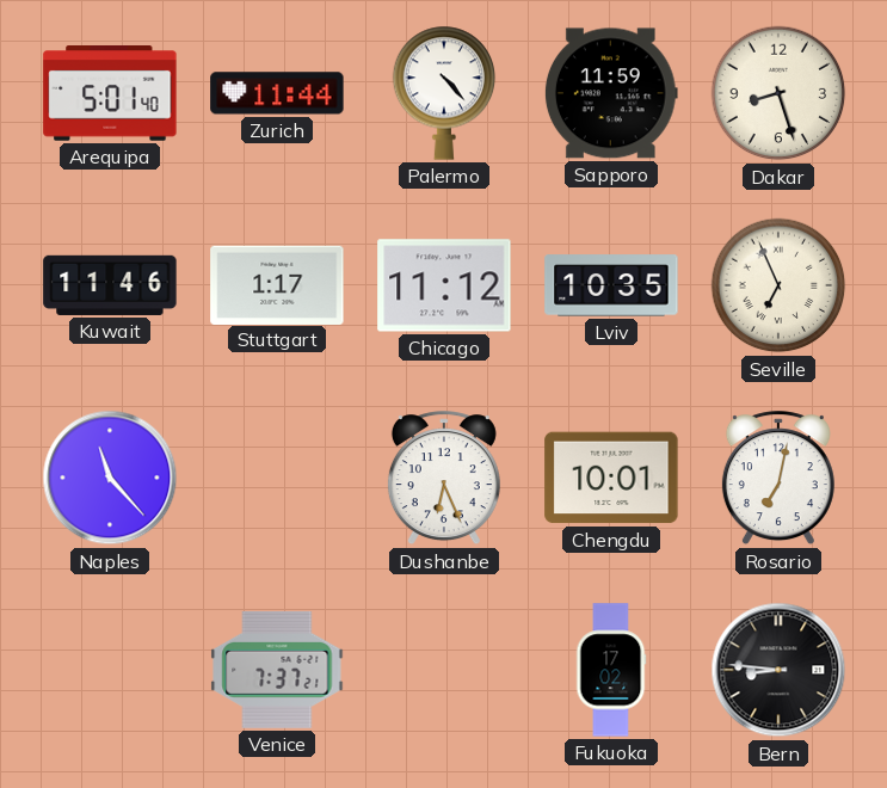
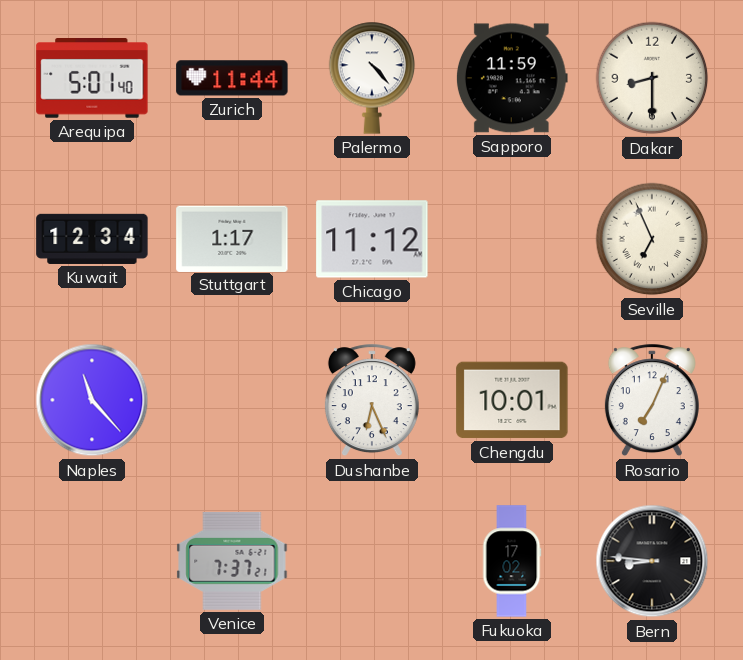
Dakar: 8:27 -> 8:30 (652, 78)
Kuwait: 11:46 -> 12:34 (92, 239)
Lviv: 10:35 -> none (611, 285)
Rosario: 7:02 -> 7:04 (652, 401)
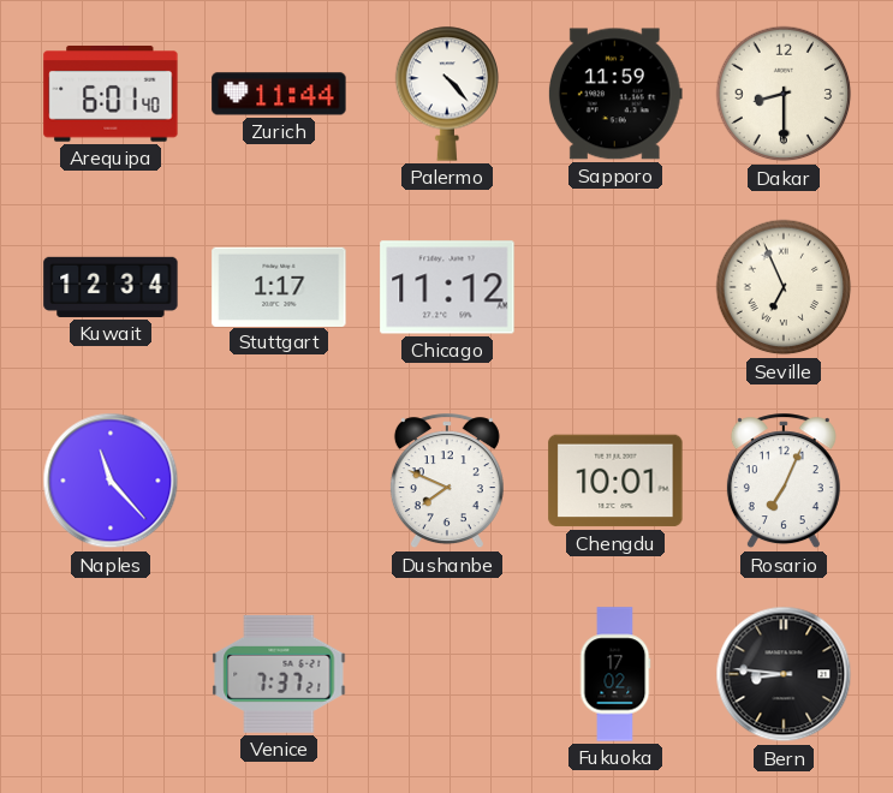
Arequipa: 5:01 -> 6:01 (111, 95)
Dushanbe: 6:26 -> 7:49 (447, 482)
